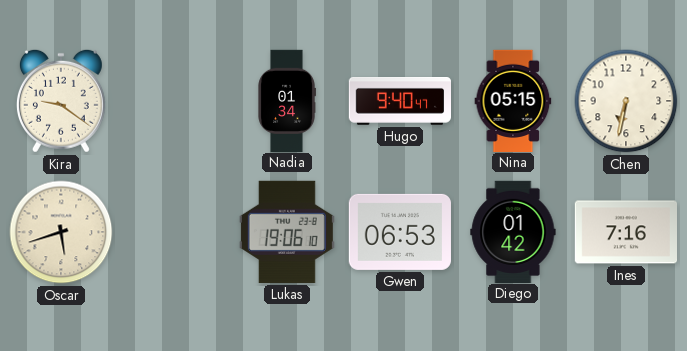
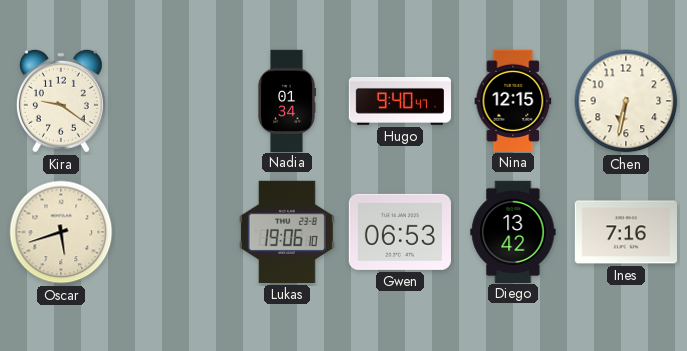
Nina: 05:15 -> 12:15 (513, 100)
Diego: 01:42 -> 13:42 (513, 231)
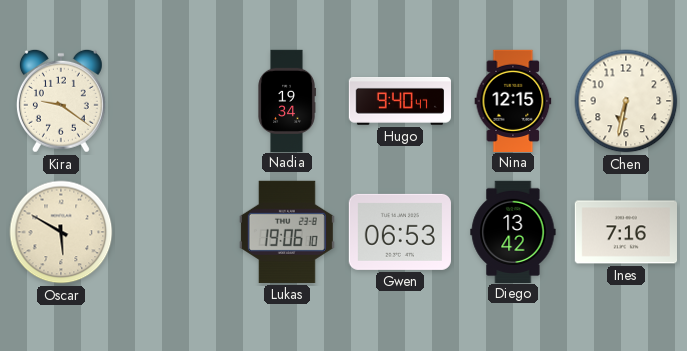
Nadia: 01:34 -> 19:34 (287, 100)
Oscar: 5:42 -> 5:50 (61, 232)
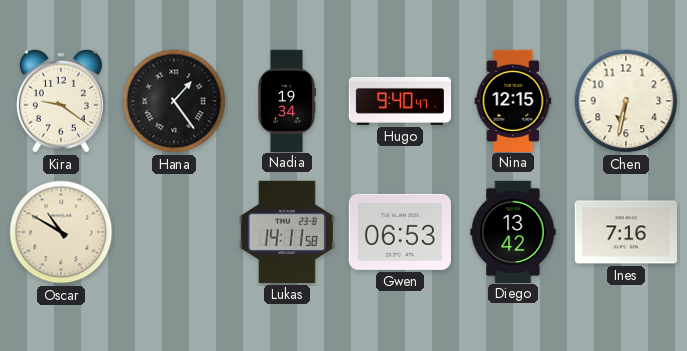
Hana: none -> 1:24 (174, 101)
Oscar: 5:50 -> 10:50 (61, 232)
Lukas: 19:06 -> 14:11 (287, 232)
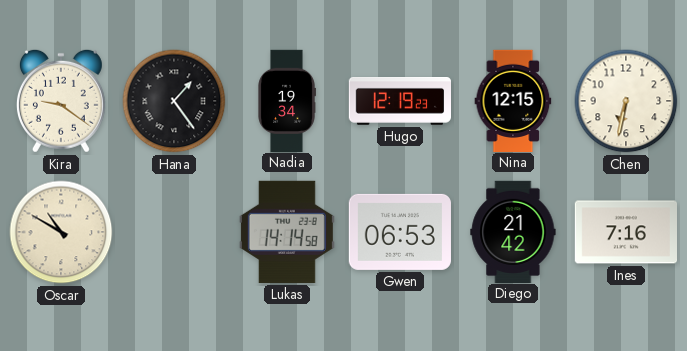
Hugo: 9:40 -> 12:19 (399, 102)
Lukas: 14:11 -> 14:14 (287, 232)
Diego: 13:42 -> 21:42 (513, 231)
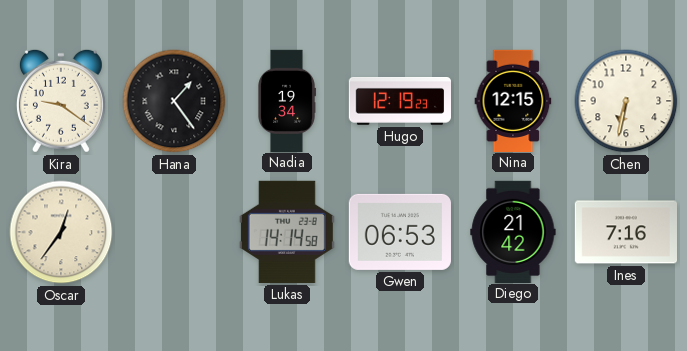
Oscar: 10:50 -> 12:36 (61, 232)
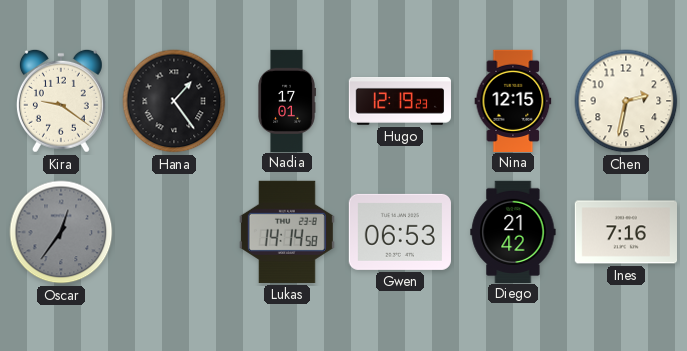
Nadia: 19:34 -> 17:01 (287, 100)
Chen: 6:32 -> 2:32 (626, 101)
Oscar dial: cream -> grey (61, 232)
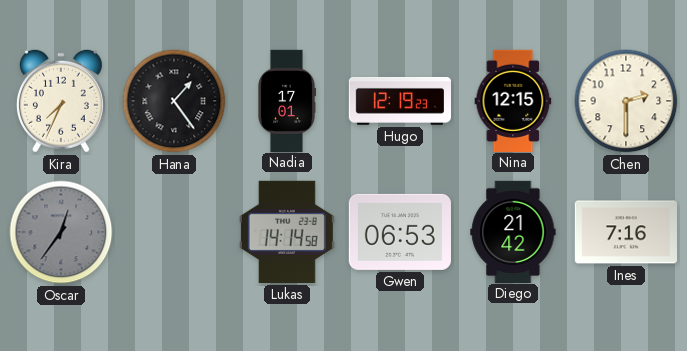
Kira: 9:21 -> 7:34 (61, 101)
Chen: 2:32 -> 2:30 (626, 101)
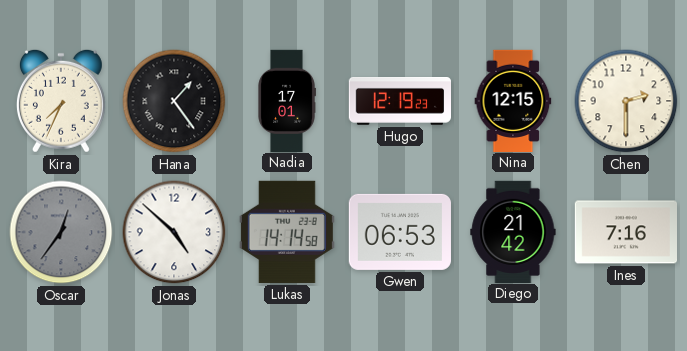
Jonas: none -> 4:52 (174, 232)
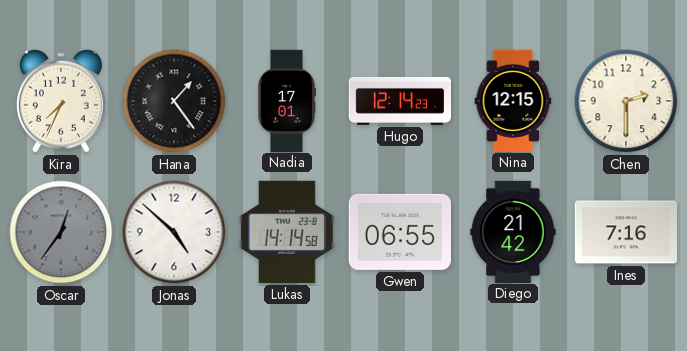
Hugo: 12:19 -> 12:14 (399, 102)
Gwen: 06:53 -> 06:55 (400, 232)
